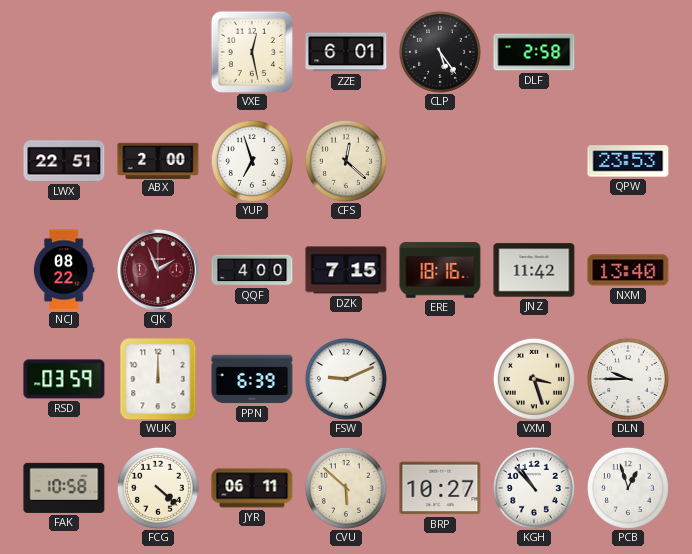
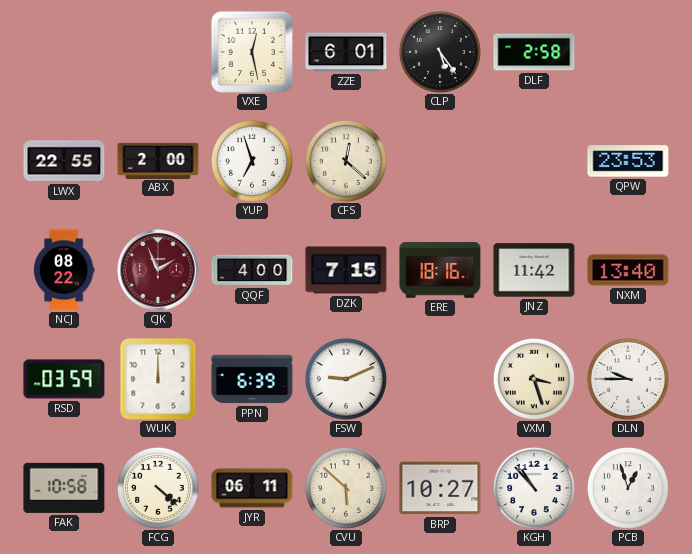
LWX: 22:51 -> 22:55 (64, 161)
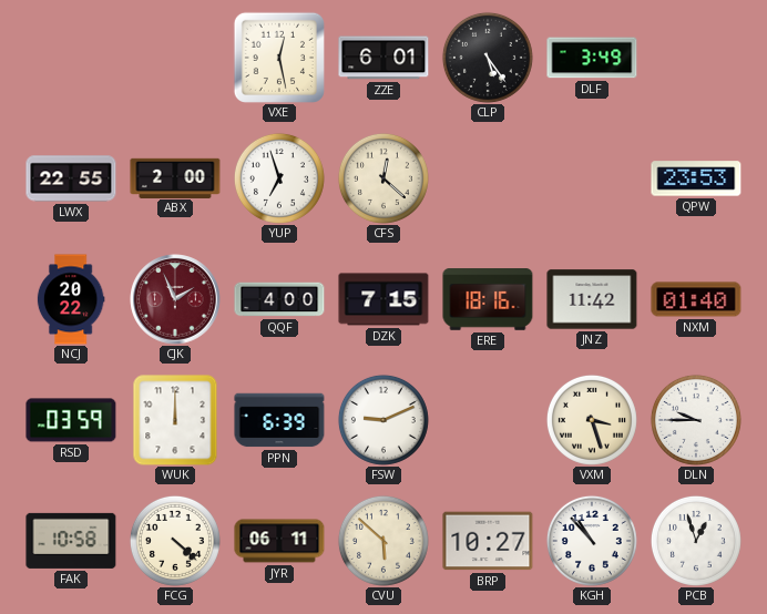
DLF: 2:58 -> 3:49 (592, 58)
NCJ: 08:22 -> 20:22 (71, 299)
NXM: 13:40 -> 01:40 (696, 299)
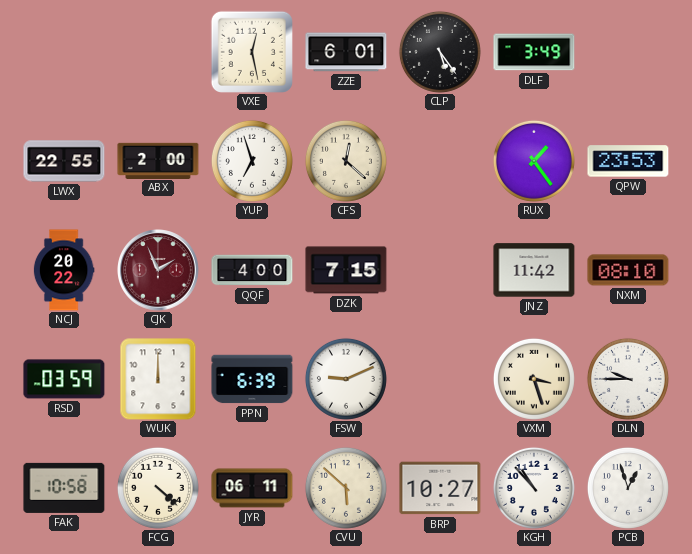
RUX: none -> 1:24 (534, 161)
ERE: 18:16 -> none (488, 299)
NXM: 01:40 -> 08:10 (628, 270)
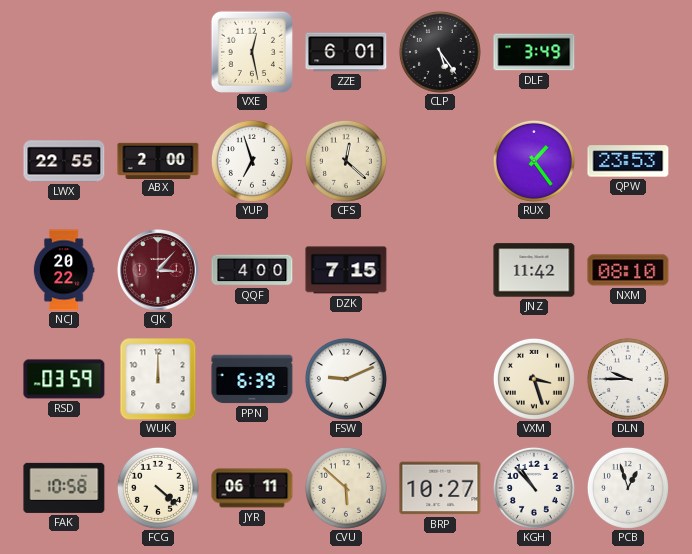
CJK: 1:56 -> 3:07 (158, 270)
